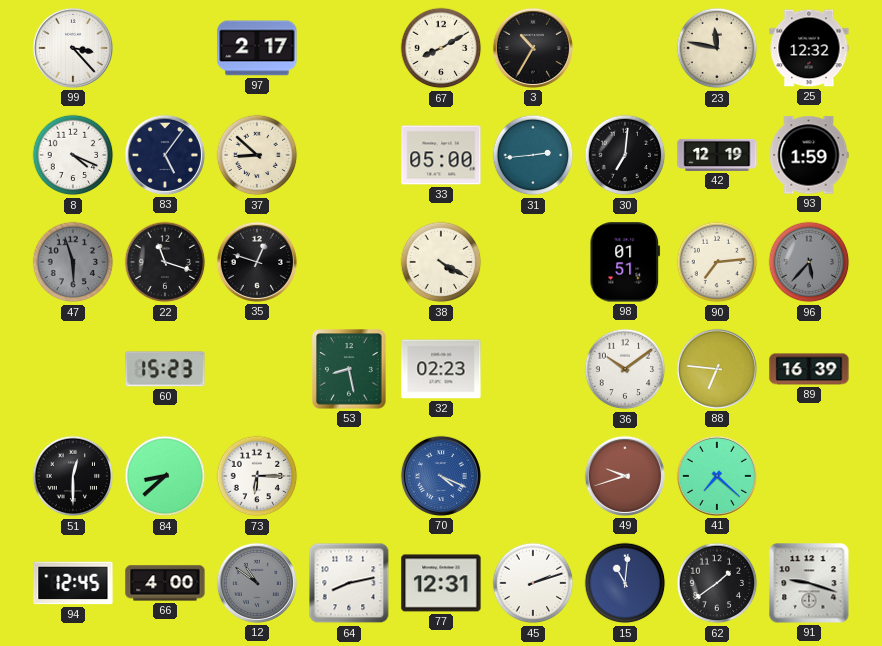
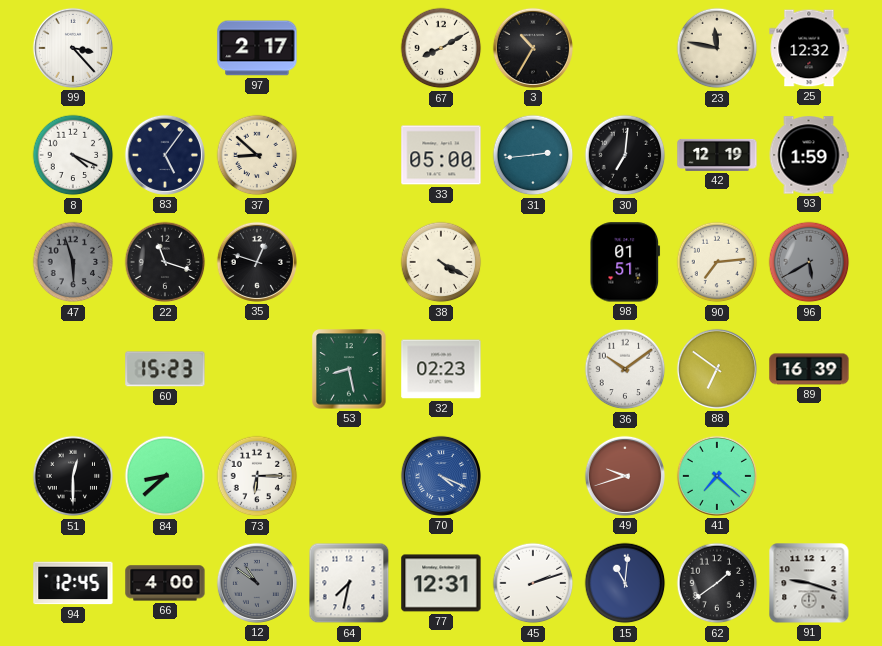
96: 5:37 -> 5:40 (809, 262)
88: 6:46 -> 6:51 (717, 369)
64: 8:13 -> 7:32 (349, 583)
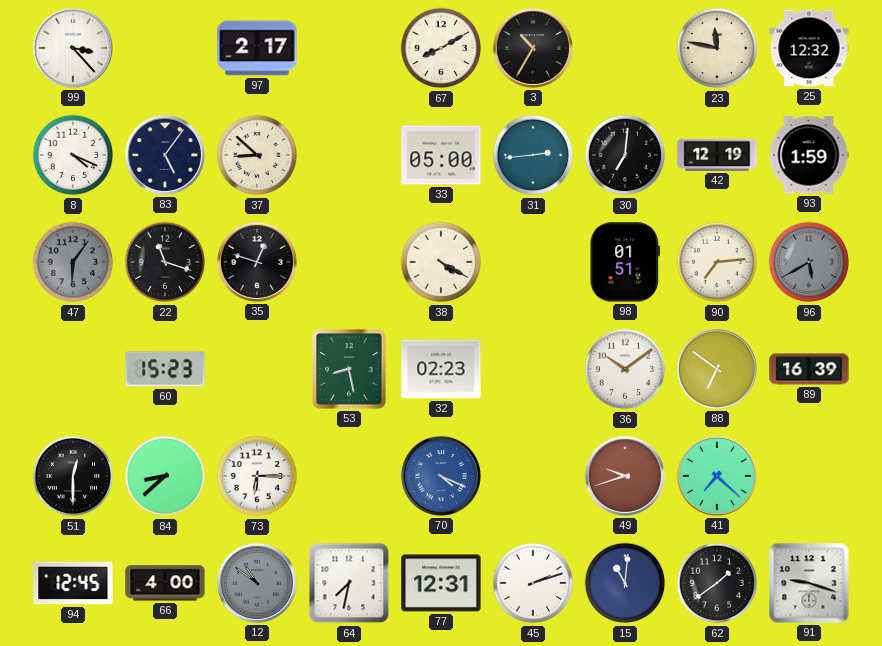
47: 5:57 -> 6:06 (73, 262)
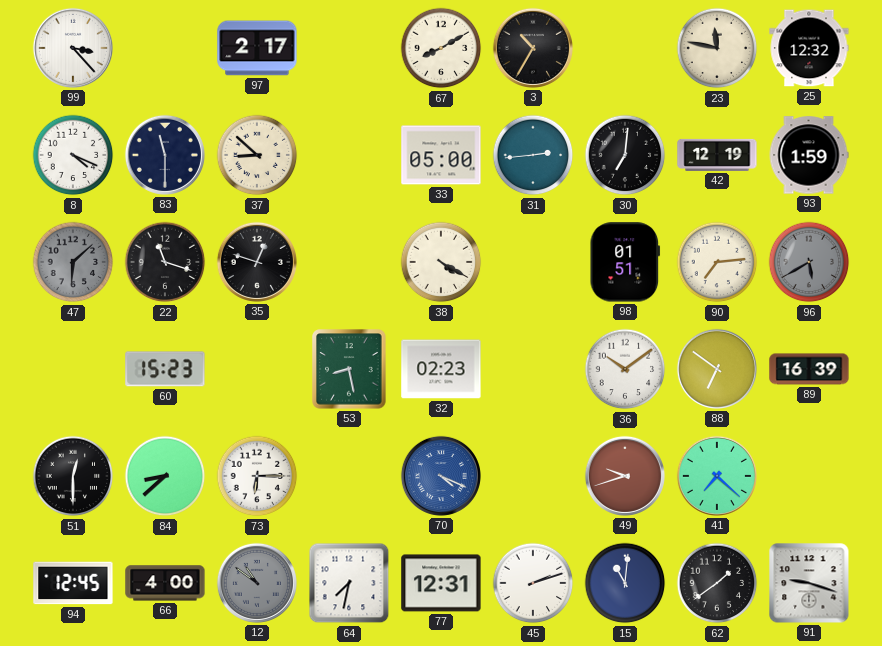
83: 5:06 -> 11:30 (165, 155)
47: 6:06 -> 6:08 (73, 262)
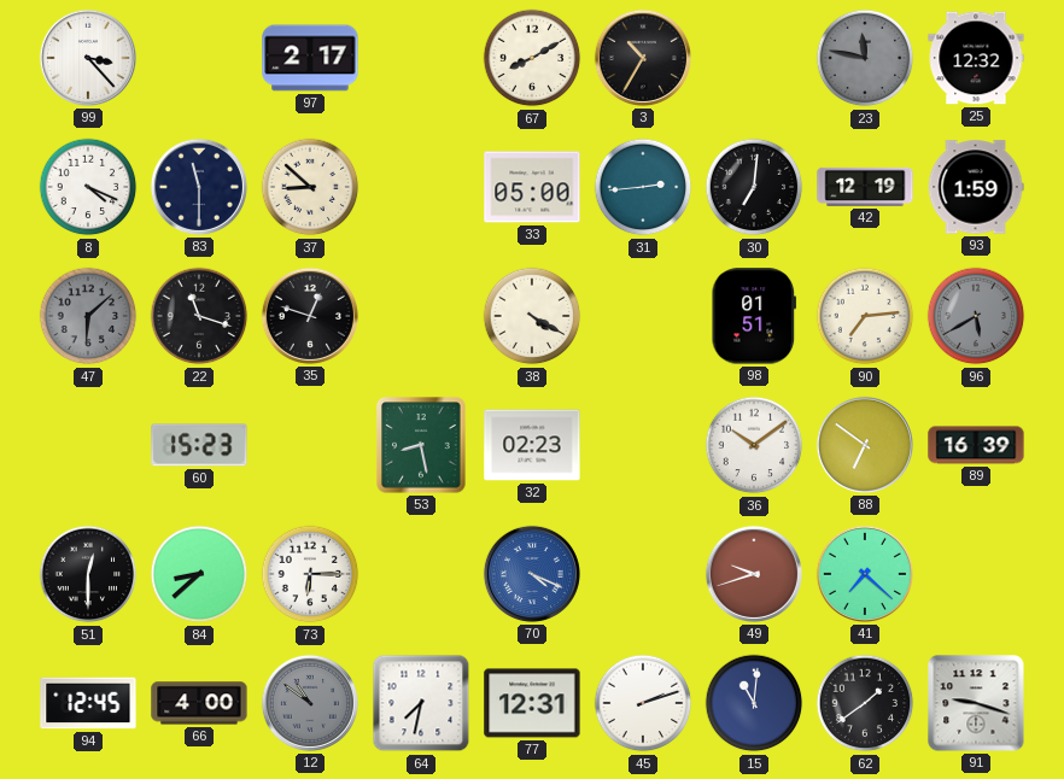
23 dial: cream -> grey (865, 58)
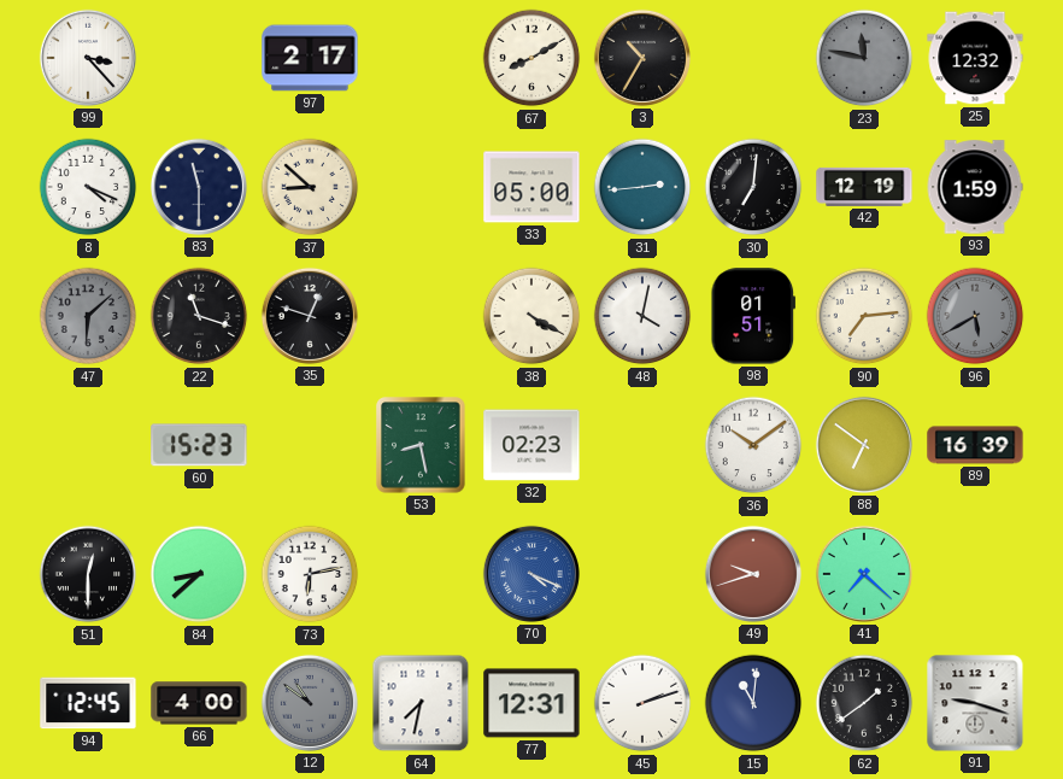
48: none -> 4:02 (642, 316)
73: 6:15 -> 6:13 (310, 574)
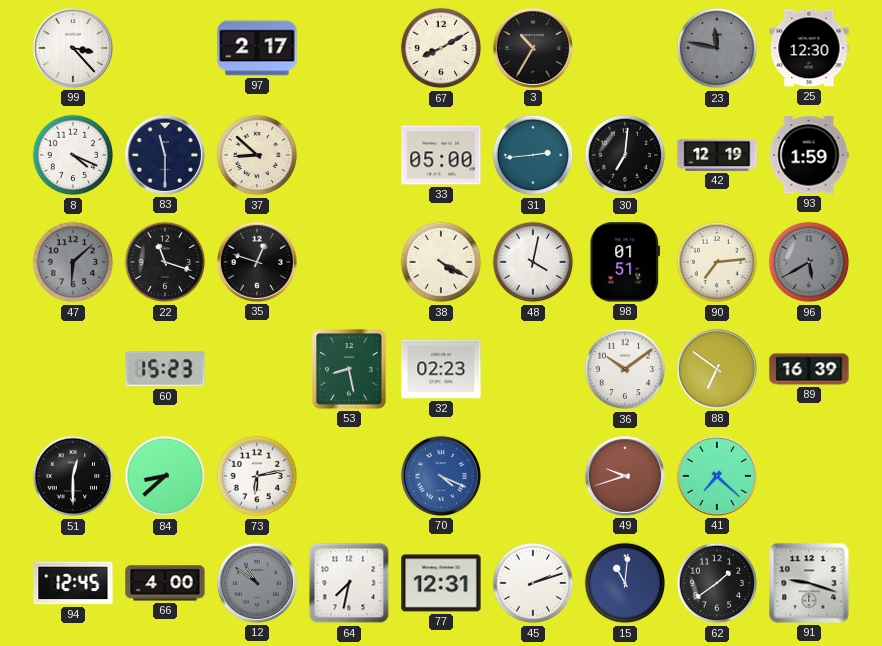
25: 12:32 -> 12:30 (809, 48)
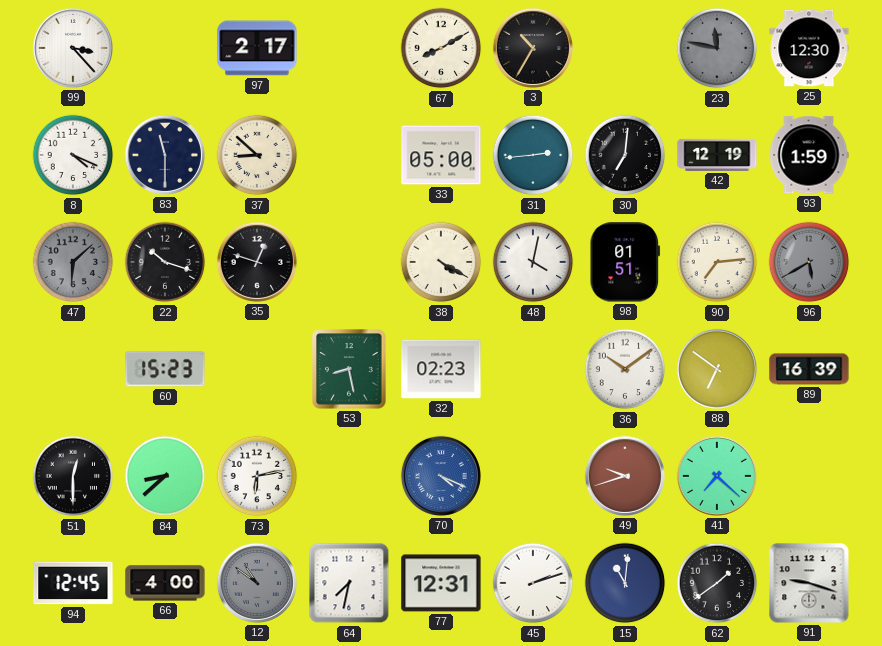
22: 11:18 -> 10:18 (165, 262)
